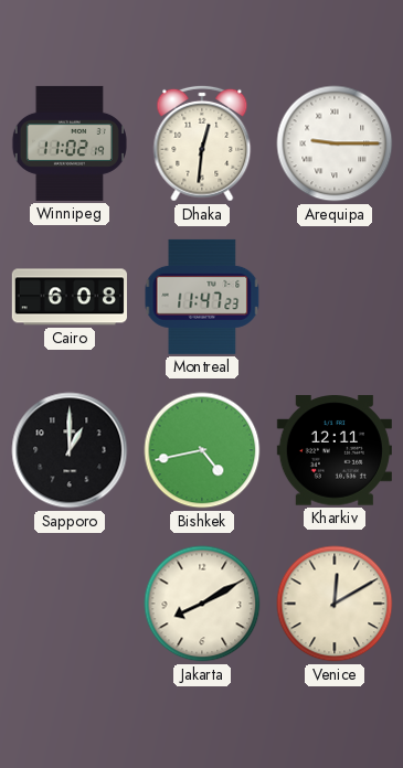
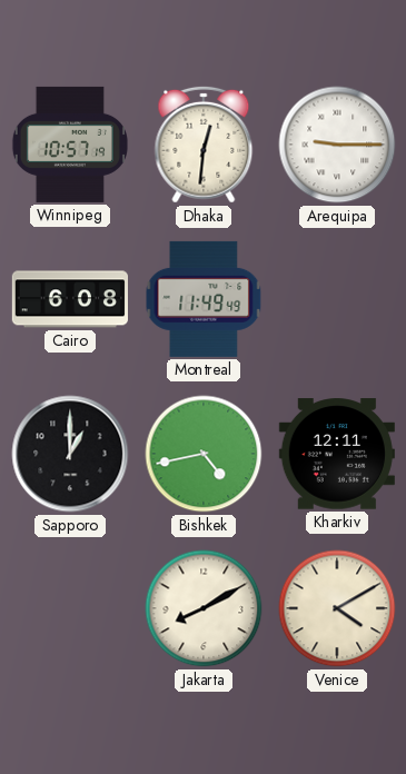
Winnipeg: 11:02 -> 10:57 (70, 145)
Montreal: 11:47 -> 11:49 (204, 299)
Venice: 12:10 -> 4:10 (337, 608)
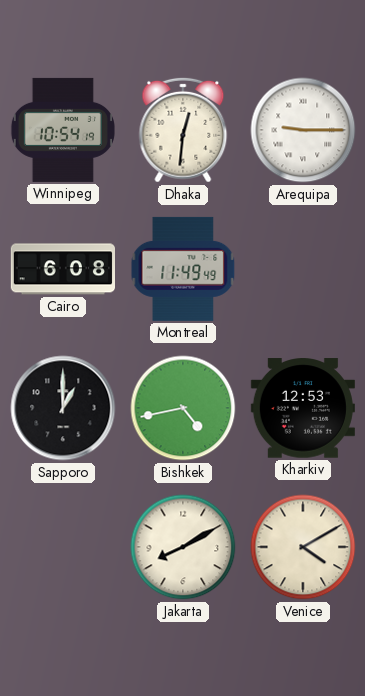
Winnipeg: 10:57 -> 10:54 (63, 130)
Kharkiv: 12:11 -> 12:53 (303, 408)
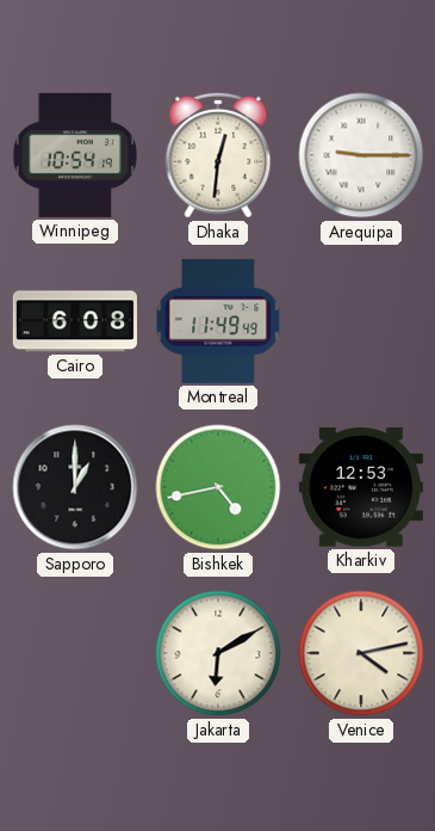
Jakarta: 8:10 -> 6:10 (218, 653)
Venice: 4:10 -> 4:13 (361, 653)
